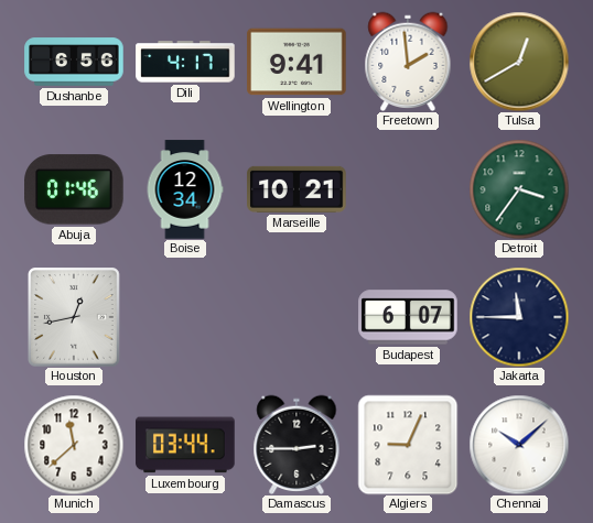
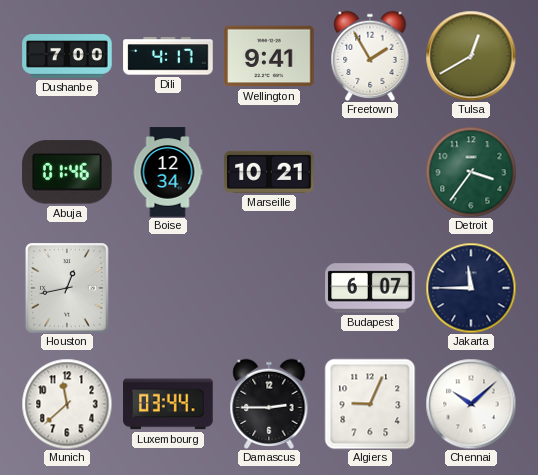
Dushanbe: 6:56 -> 7:00 (67, 56)
Freetown: 1:59 -> 1:55 (370, 55)
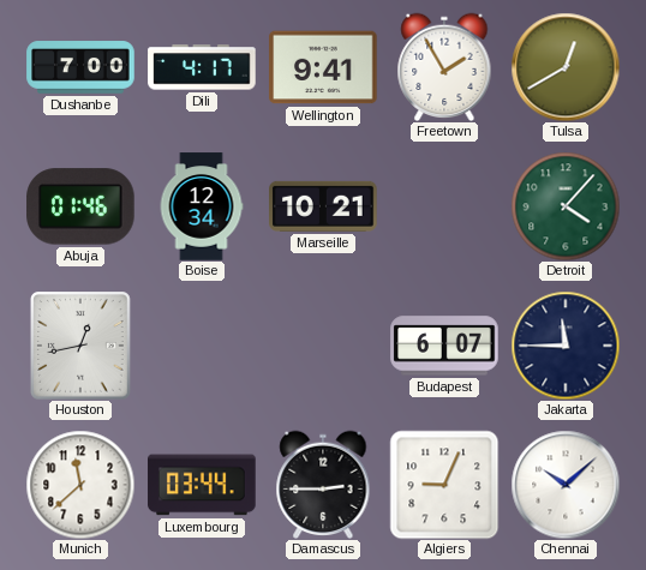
Detroit: 3:36 -> 4:07 (566, 206)
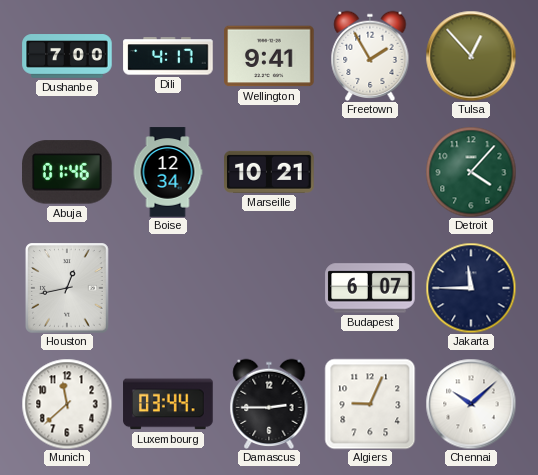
Tulsa: 12:40 -> 12:53 (471, 56)
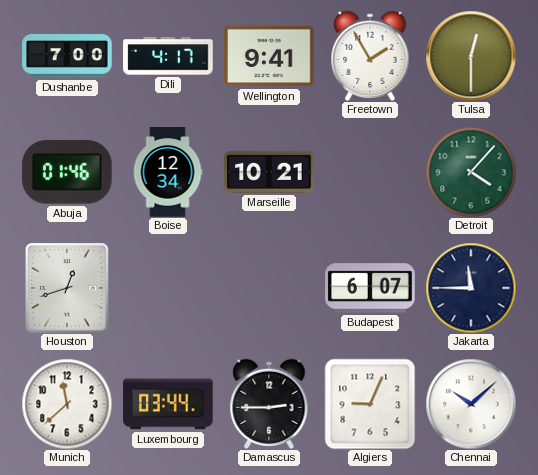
Tulsa: 12:53 -> 12:30 (471, 56)
Houston: 12:43 -> 12:42 (67, 288)
